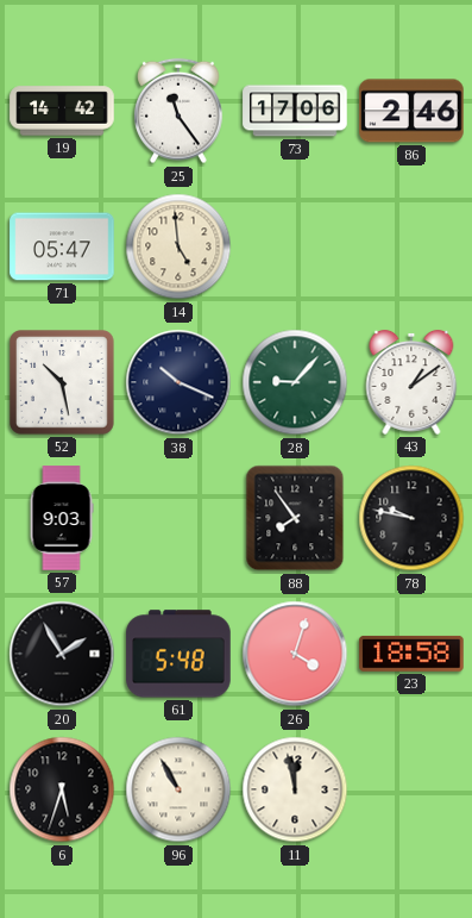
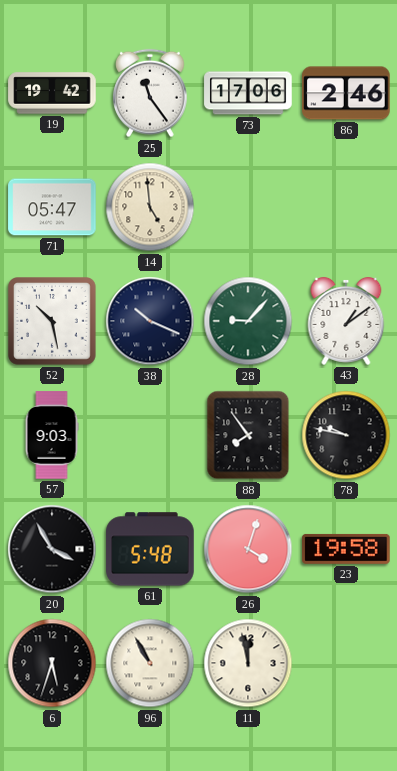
19: 14:42 -> 19:42 (52, 93)
20: 1:55 -> 3:55 (52, 549)
23: 18:58 -> 19:58 (346, 549)
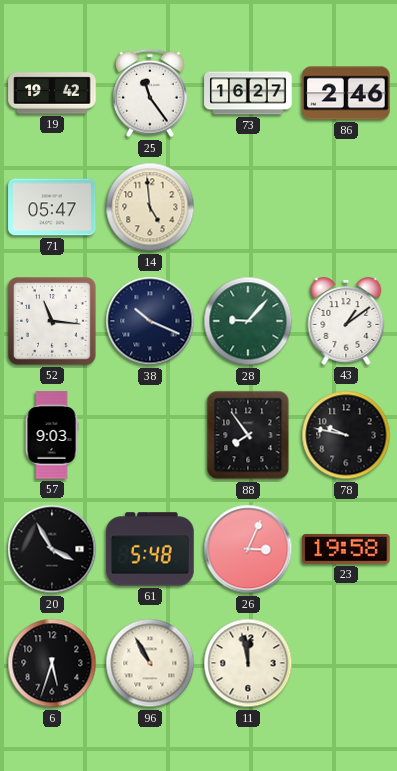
73: 17:06 -> 16:27 (248, 93)
52: 10:28 -> 11:16 (53, 322)
26: 4:03 -> 3:04 (248, 549)
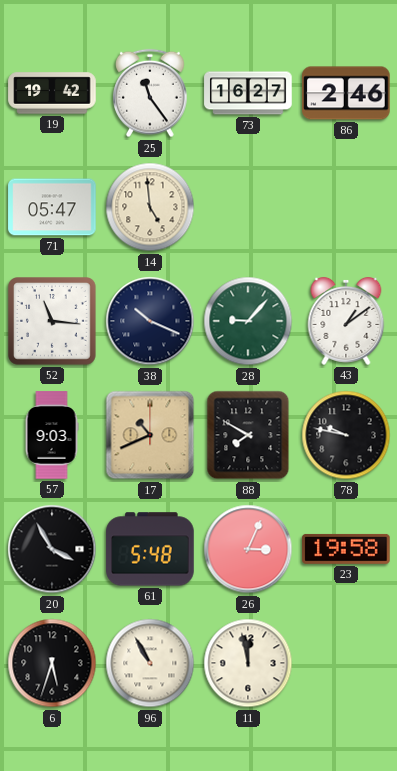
17: none -> 10:41 (150, 435)
88: 7:54 -> 7:50 (248, 435)
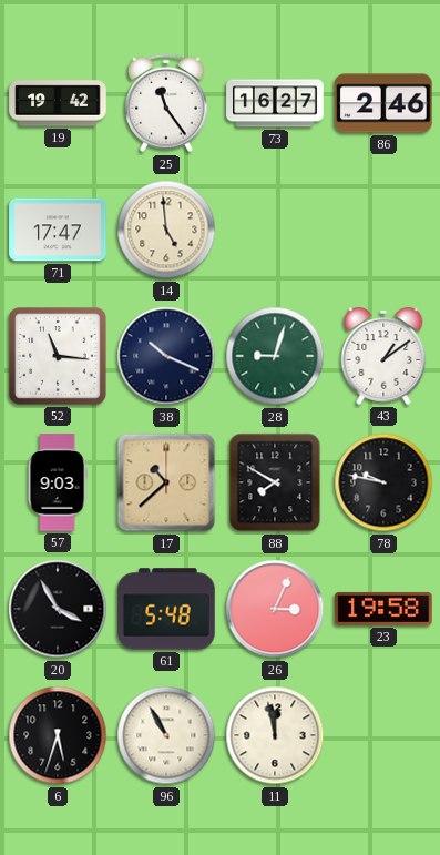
71: 05:47 -> 17:47 (58, 230)
28: 9:07 -> 9:03 (275, 356)
17: 10:41 -> 10:38 (166, 482)
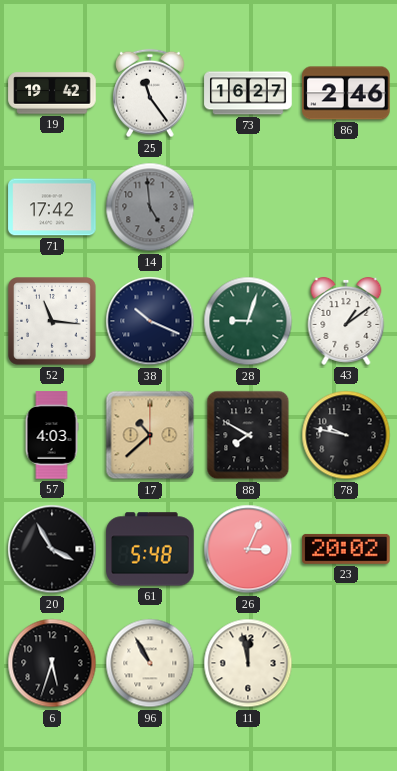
71: 17:47 -> 17:42 (52, 207)
14 dial: cream -> grey (150, 207)
57: 9:03 -> 4:03 (52, 435)
23: 19:58 -> 20:02 (346, 549)
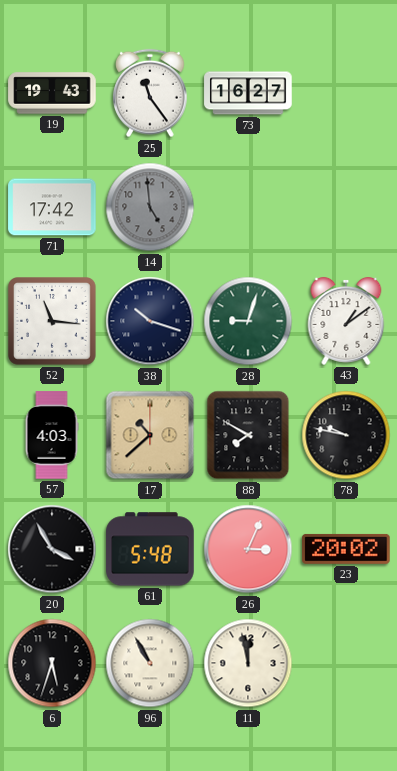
19: 19:42 -> 19:43 (52, 93)
86: 2:46 -> none (346, 93)
38: 10:19 -> 10:18 (150, 321)
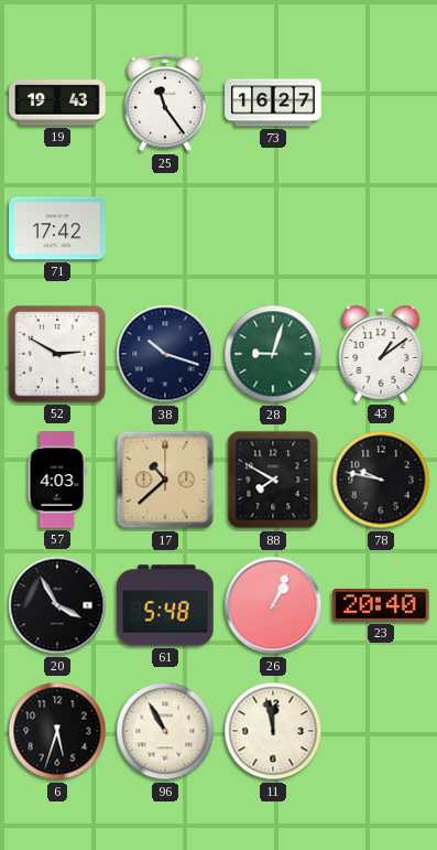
14: 4:59 -> none (150, 207)
52: 11:16 -> 2:50 (58, 355)
26: 3:04 -> 1:04 (273, 605)
23: 20:02 -> 20:40 (381, 605)
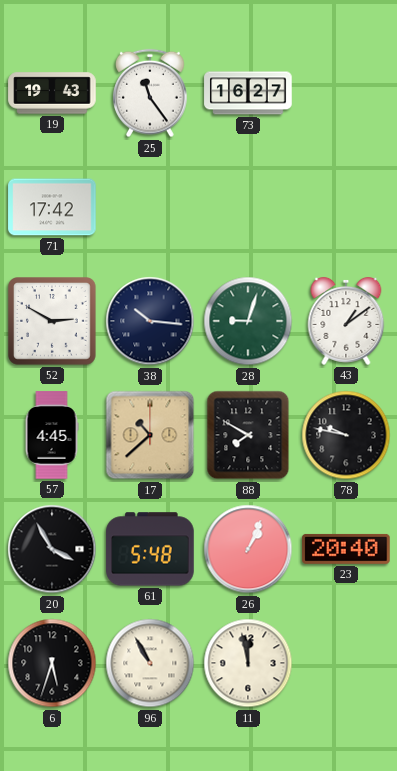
38: 10:18 -> 10:16 (150, 321)
57: 4:03 -> 4:45 (52, 435)
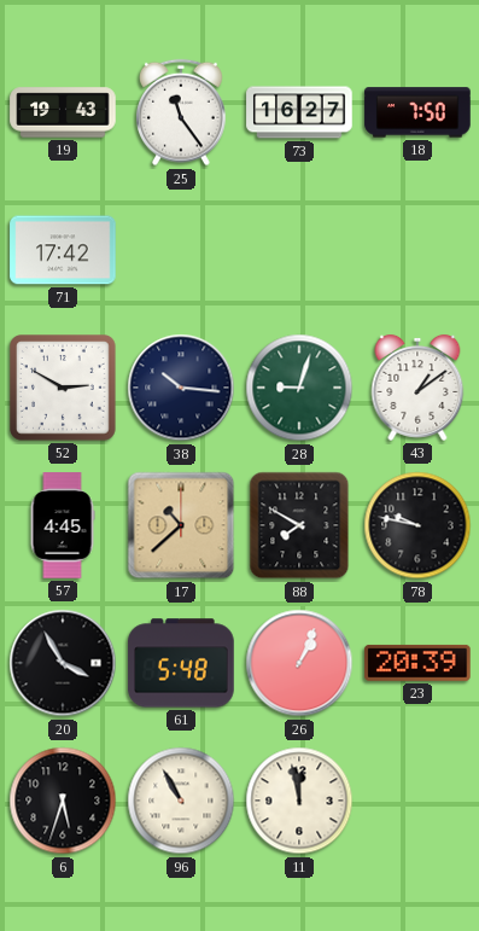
18: none -> 7:50 (417, 112)
23: 20:40 -> 20:39 (417, 663)
